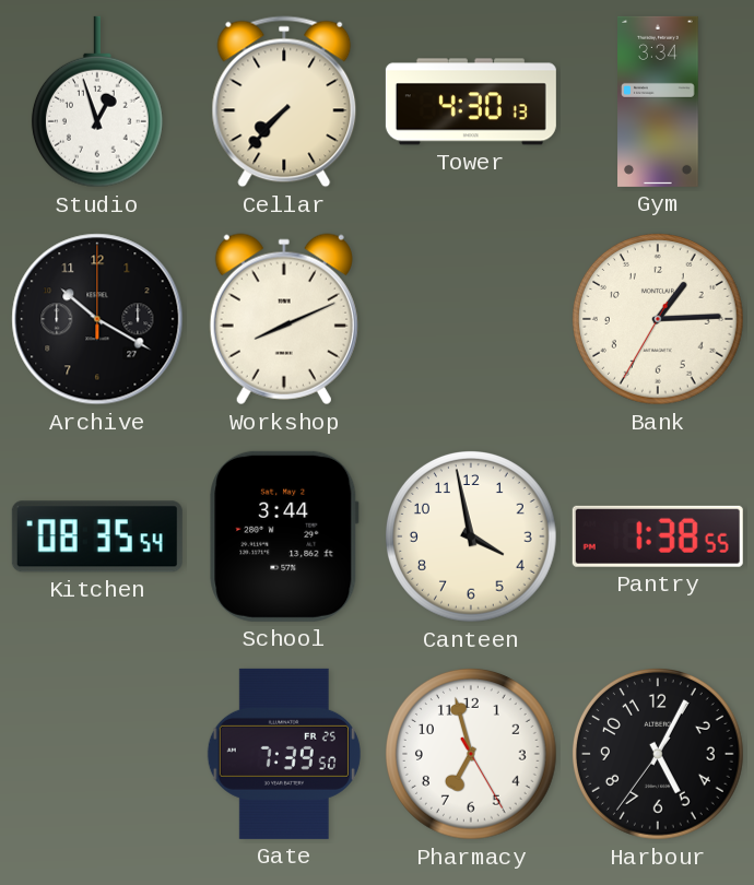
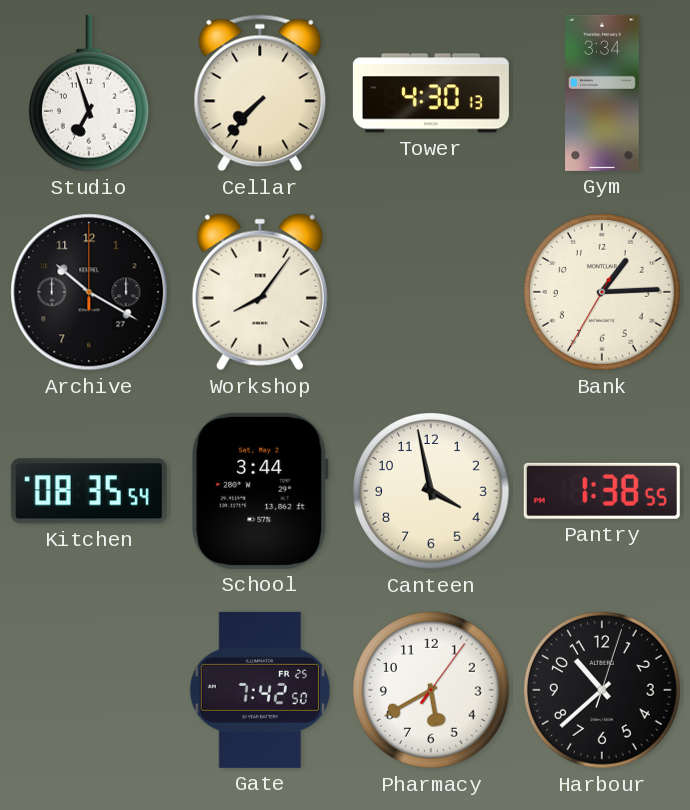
Studio: 12:57 -> 6:57 (89, 93)
Workshop: 8:11 -> 8:06 (260, 292)
Gate: 7:39 -> 7:42 (260, 690)
Pharmacy: 6:57 -> 5:40 (432, 691)
Harbour: 5:04 -> 10:38 (603, 691)
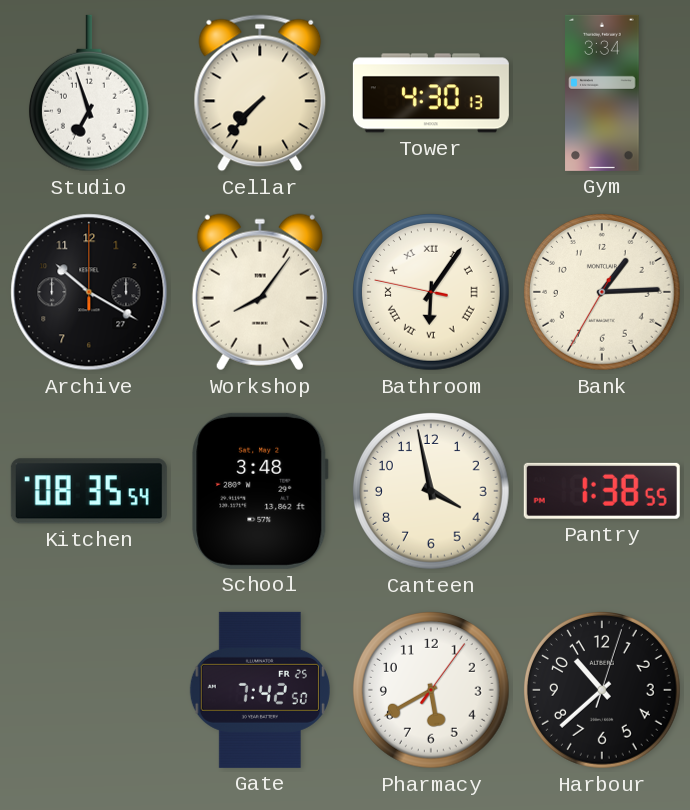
Bathroom: none -> 6:05 (432, 293)
School: 3:44 -> 3:48 (260, 491)
